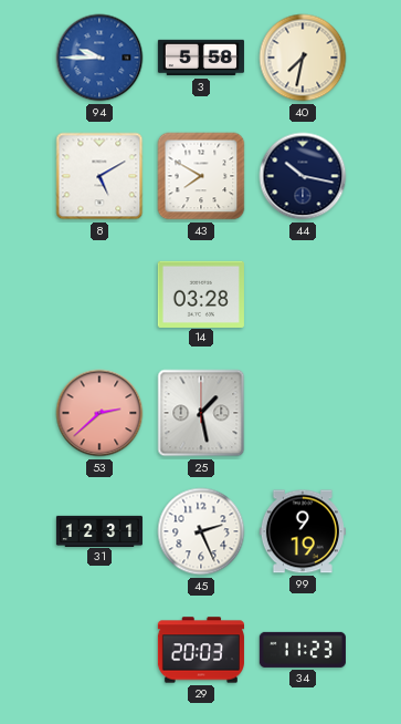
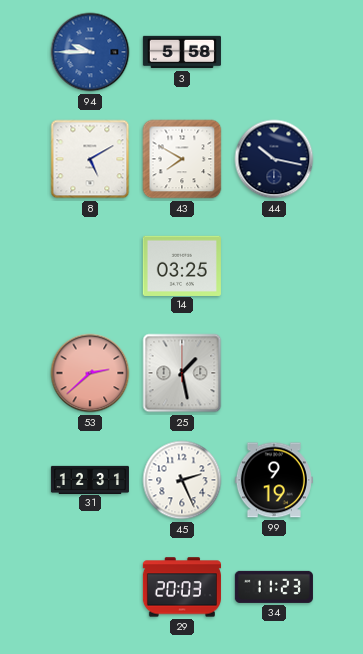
40: 7:32 -> none (303, 58)
14: 03:28 -> 03:25 (182, 265)
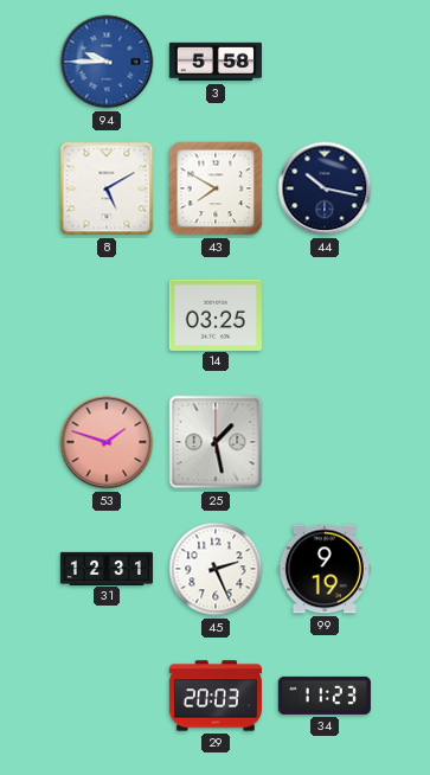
53: 2:38 -> 1:48 (107, 442)
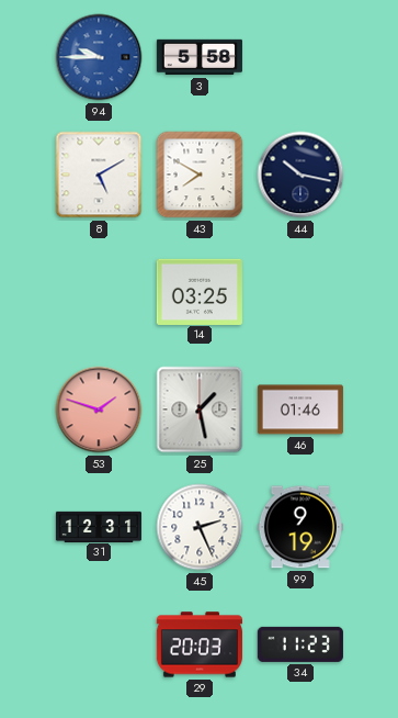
46: none -> 01:46 (300, 410)
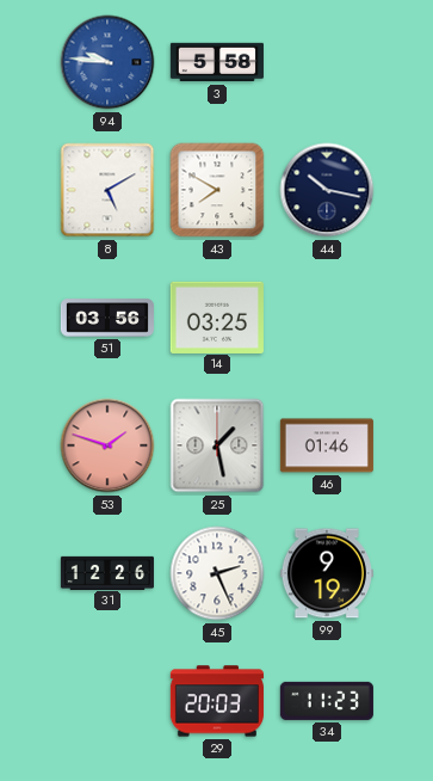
94: 9:45 -> 9:46 (107, 62)
51: none -> 03:56 (107, 318)
31: 12:31 -> 12:26 (107, 572)
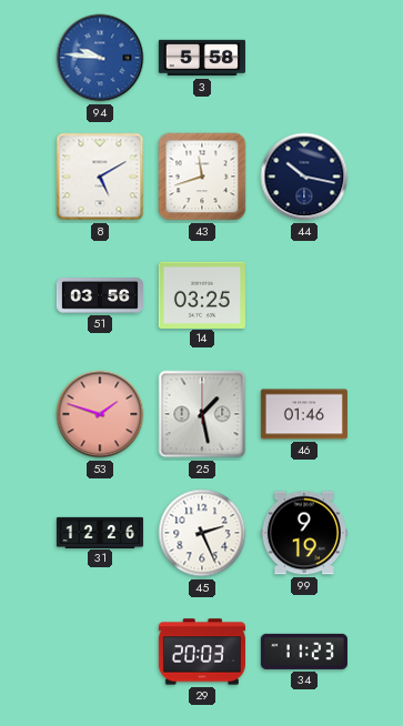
43: 7:50 -> 11:42 (202, 177)
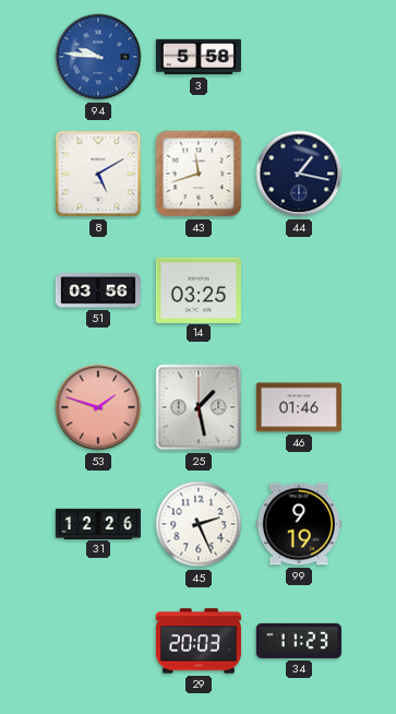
44: 10:17 -> 1:17 (299, 174)
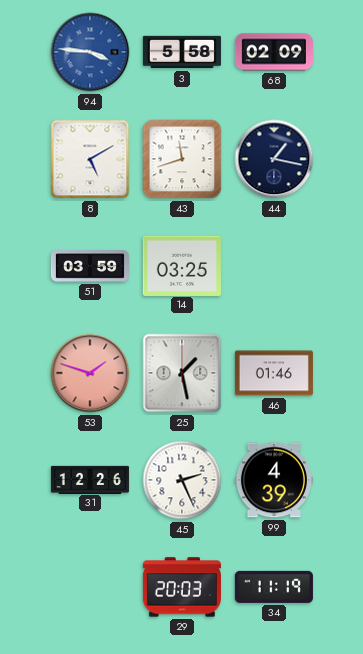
94: 9:46 -> 3:46 (90, 52)
68: none -> 02:09 (274, 52)
51: 03:56 -> 03:59 (90, 266)
99: 9:19 -> 4:39 (274, 480)
34: 11:23 -> 11:19 (274, 587)
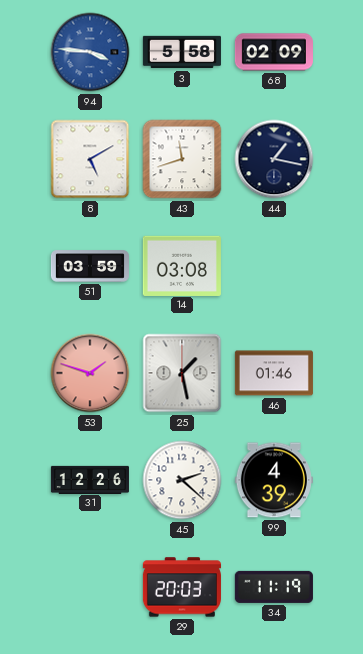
14: 03:25 -> 03:08 (182, 265)
45: 2:26 -> 2:22 (182, 480)
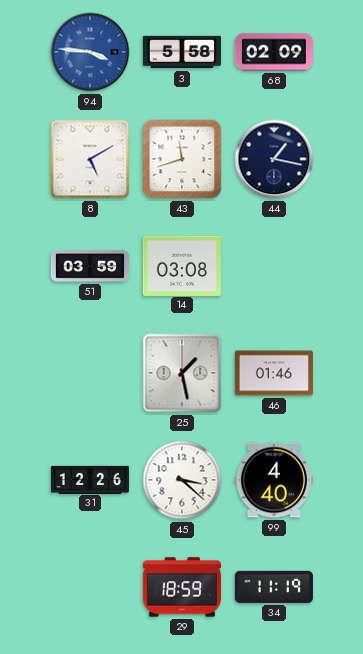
53: 1:48 -> none (90, 373)
45: 2:22 -> 3:22 (182, 480)
99: 4:39 -> 4:40 (274, 480)
29: 20:03 -> 18:59 (182, 587)
